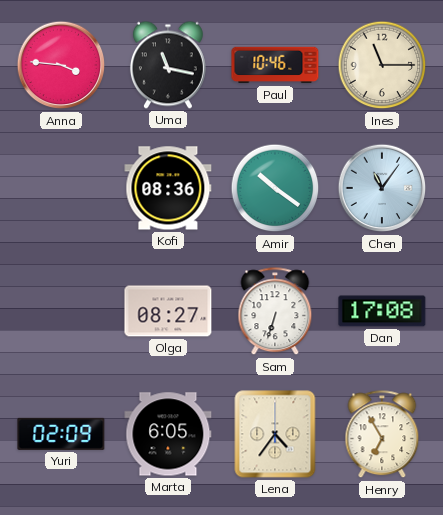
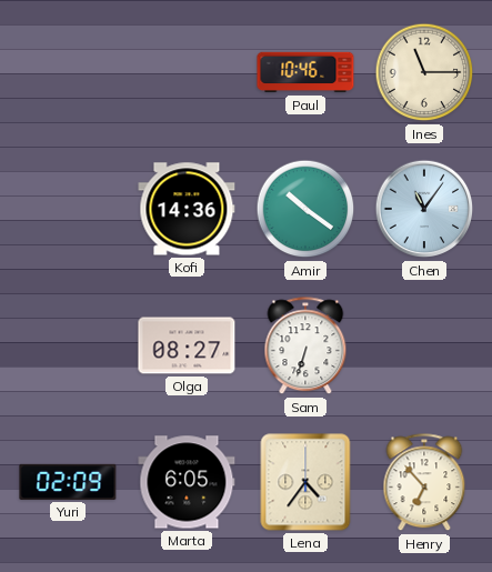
Anna: 3:46 -> none (61, 65)
Uma: 11:17 -> none (168, 65)
Kofi: 08:36 -> 14:36 (187, 209)
Dan: 17:08 -> none (382, 311)
Henry: 6:55 -> 6:53 (424, 483)
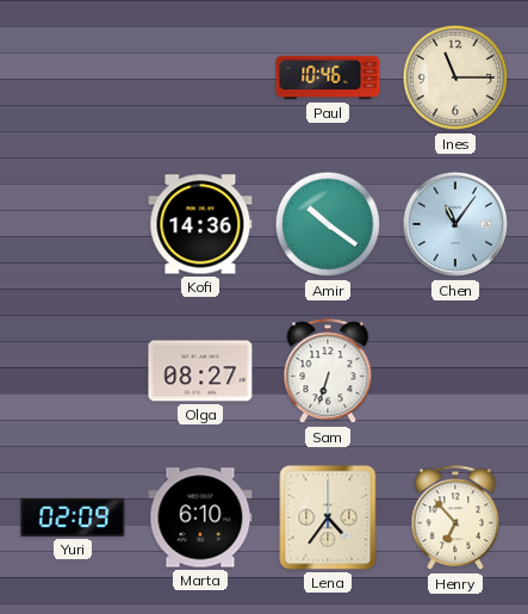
Marta: 6:05 -> 6:10 (200, 517)
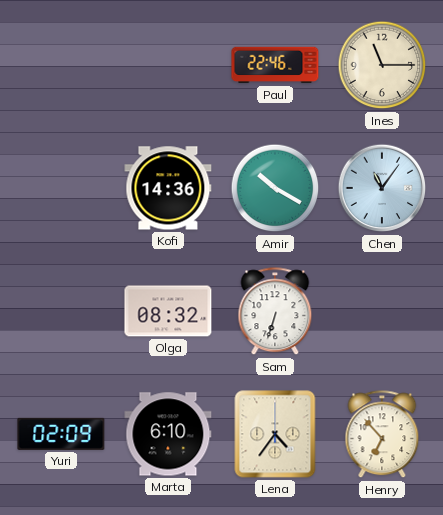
Paul: 10:46 -> 22:46 (275, 65)
Amir: 10:21 -> 10:20 (275, 188)
Olga: 08:27 -> 08:32 (168, 311)
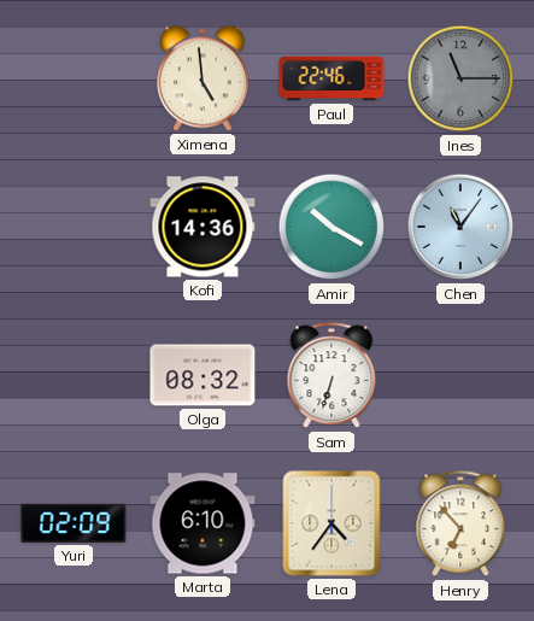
Ximena: none -> 4:59 (203, 78)
Ines dial: cream -> grey (460, 78)
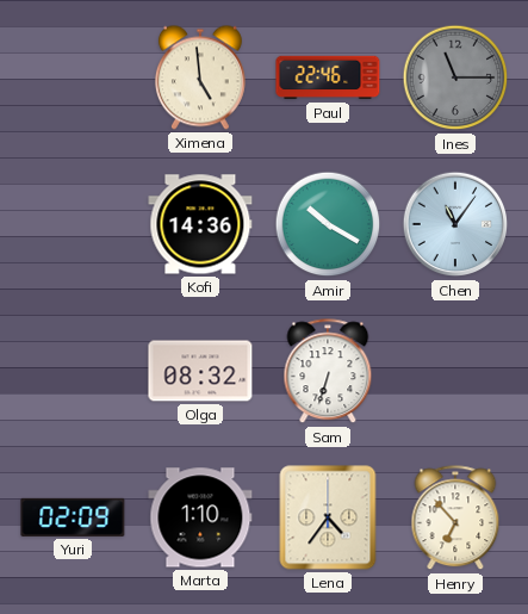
Marta: 6:10 -> 1:10 (200, 517)
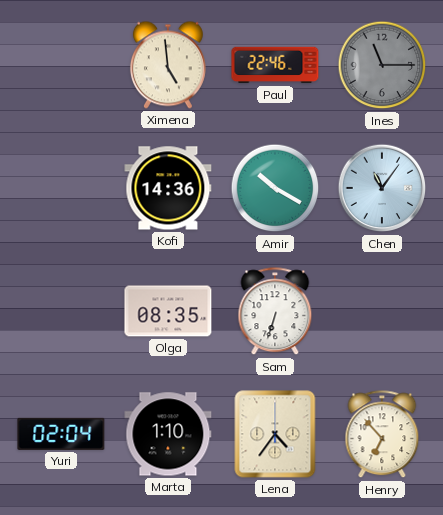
Olga: 08:32 -> 08:35 (168, 311)
Yuri: 02:09 -> 02:04 (61, 434)
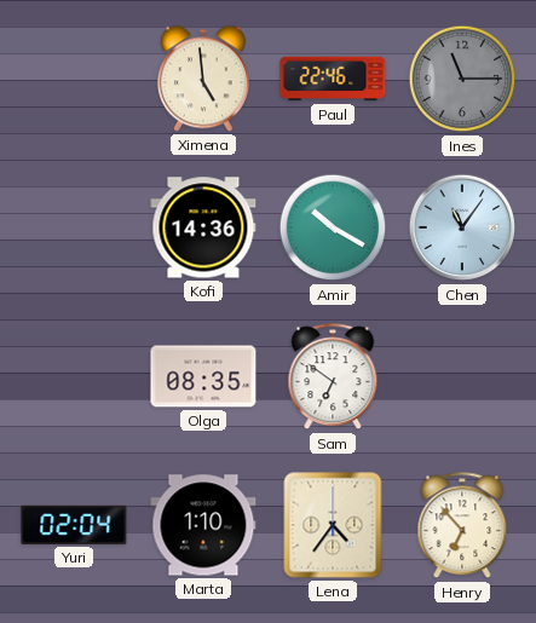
Sam: 6:33 -> 6:51 (333, 377)
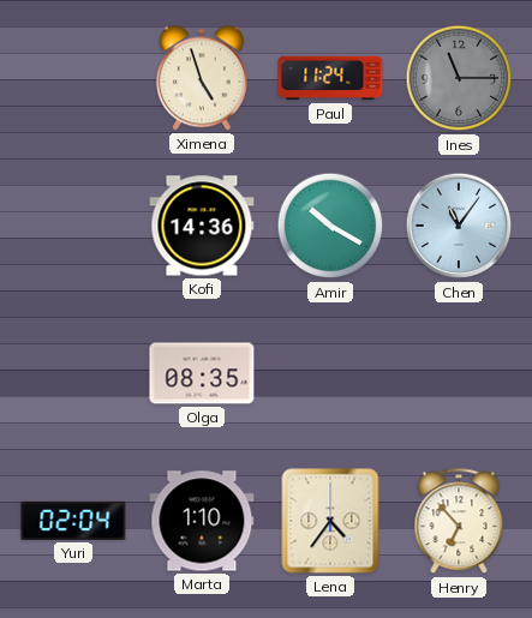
Ximena: 4:59 -> 4:57 (202, 78)
Paul: 22:46 -> 11:24 (330, 78)
Sam: 6:51 -> none (333, 377)
